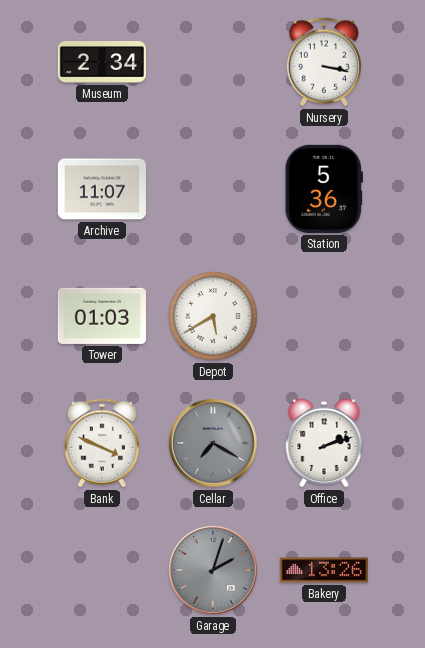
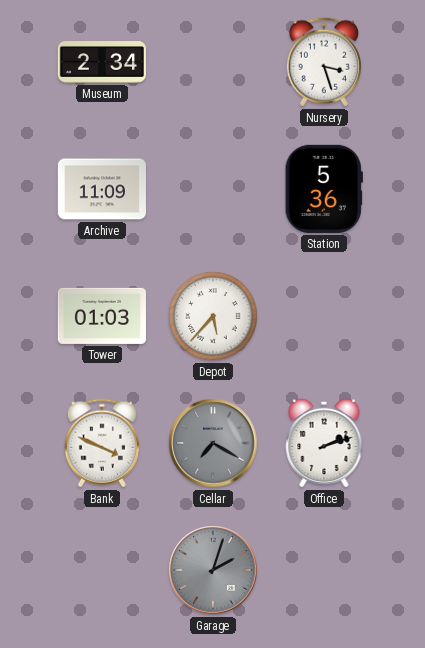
Nursery: 3:17 -> 3:27 (324, 62)
Archive: 11:07 -> 11:09 (102, 189)
Depot: 5:40 -> 5:37 (213, 316)
Bakery: 13:26 -> none (324, 570)
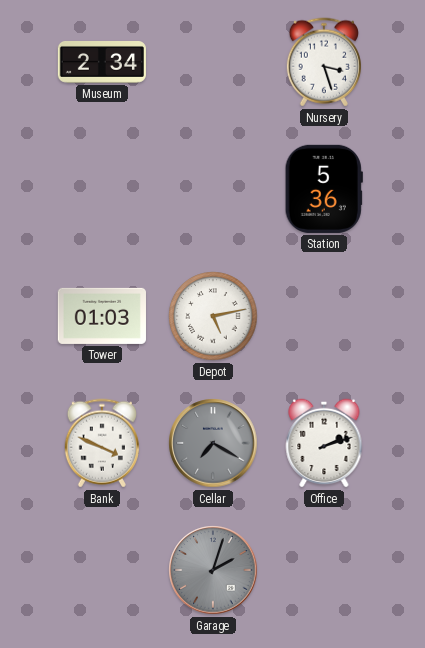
Archive: 11:09 -> none (102, 189)
Depot: 5:37 -> 5:13 (213, 316)
